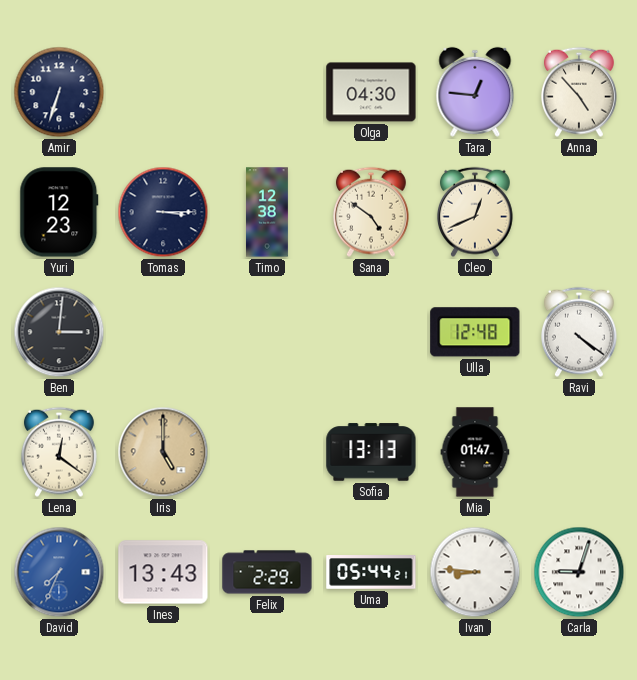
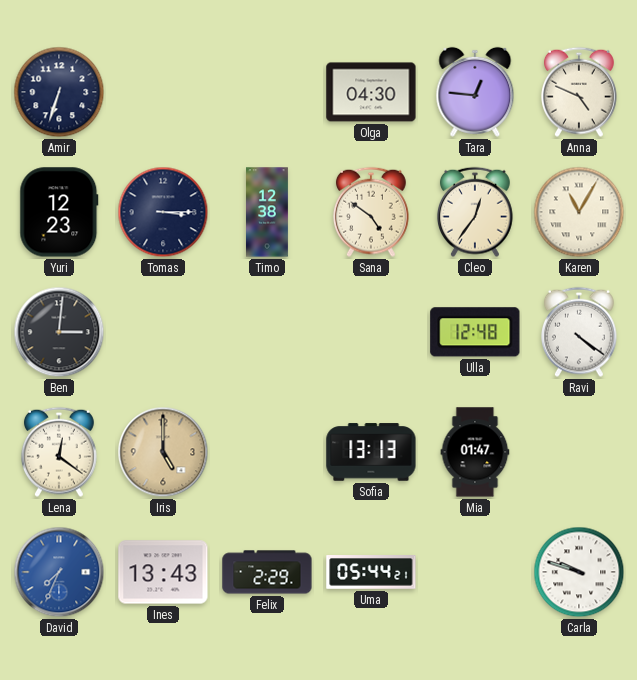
Anna: 4:53 -> 4:49 (579, 92)
Cleo: 12:41 -> 12:36 (475, 212)
Karen: none -> 11:05 (579, 212)
Ivan: 8:46 -> none (475, 572)
Carla: 9:03 -> 9:48 (579, 572)
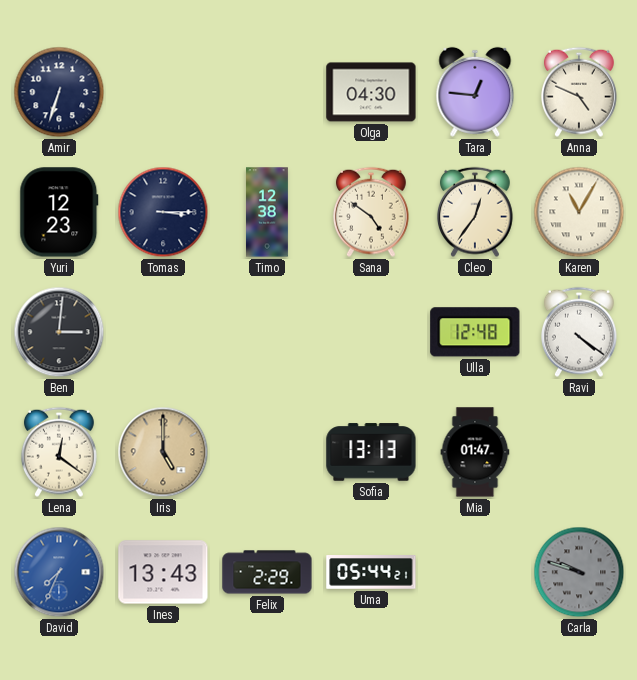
Carla dial: white -> grey (579, 572)
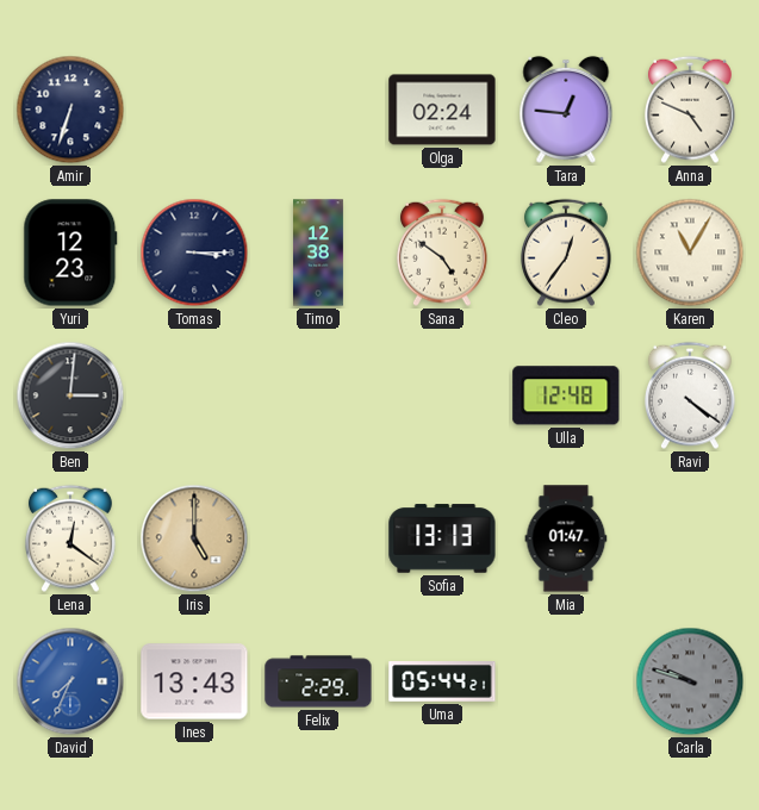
Olga: 04:30 -> 02:24 (442, 110)
